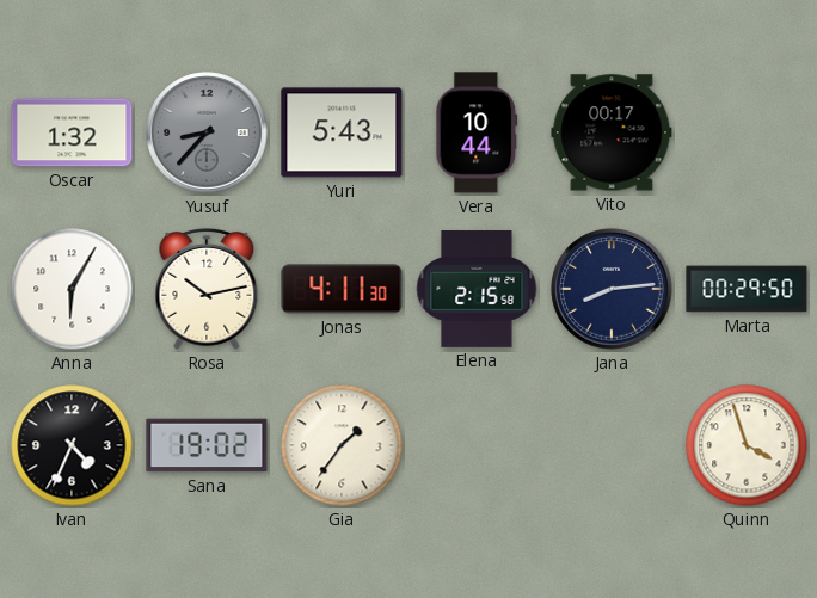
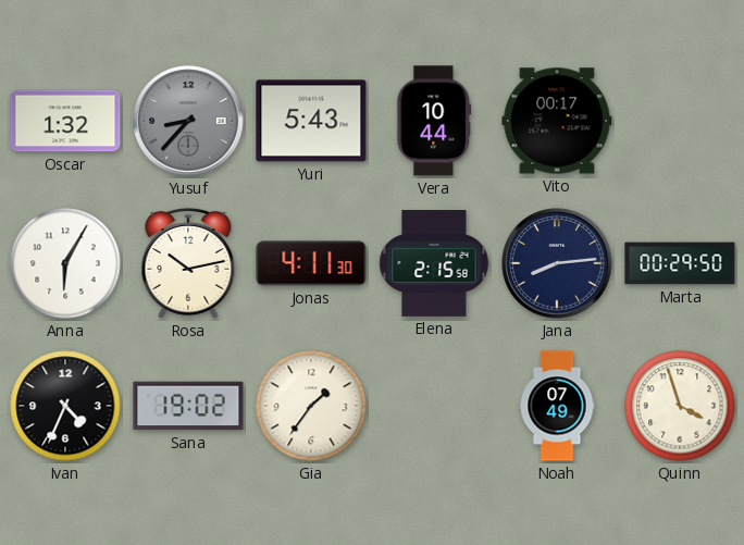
Noah: none -> 07:49 (557, 406)
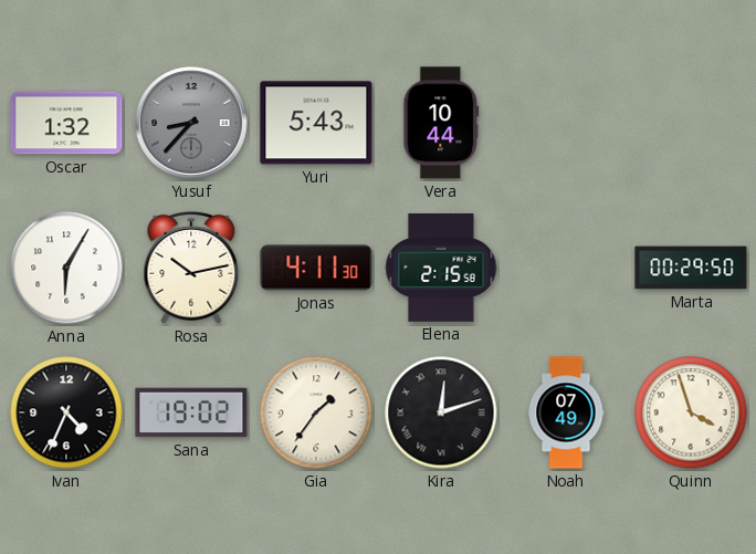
Vito: 00:17 -> none (557, 121)
Jana: 8:14 -> none (557, 263)
Kira: none -> 12:12 (441, 412)
